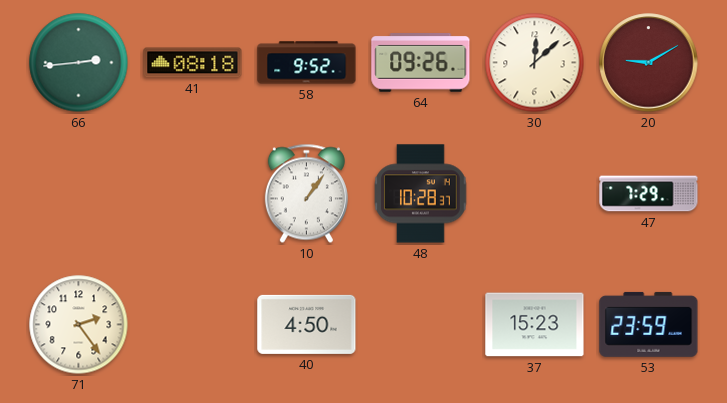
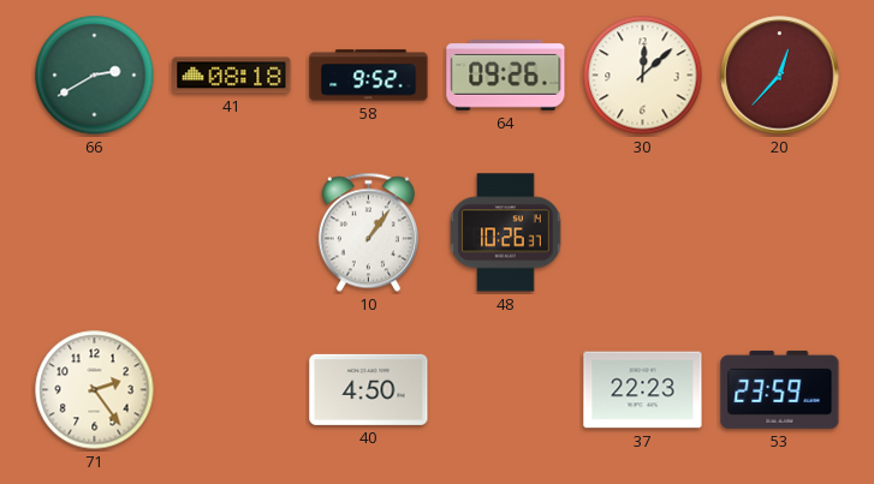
66: 2:44 -> 2:40 (95, 76)
20: 9:10 -> 12:37 (780, 76)
48: 10:28 -> 10:26 (506, 233)
47: 7:29 -> none (649, 194)
37: 15:23 -> 22:23 (643, 390)
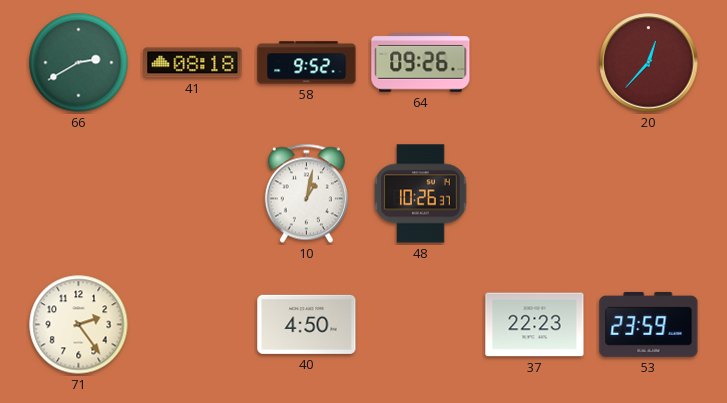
30: 12:08 -> none (643, 76)
10: 1:06 -> 1:02 (306, 194)
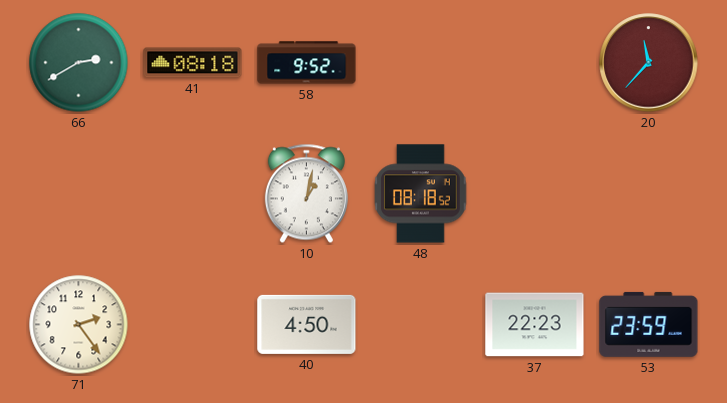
64: 09:26 -> none (421, 63)
20: 12:37 -> 11:37 (649, 63)
48: 10:26 -> 08:18 (421, 194)
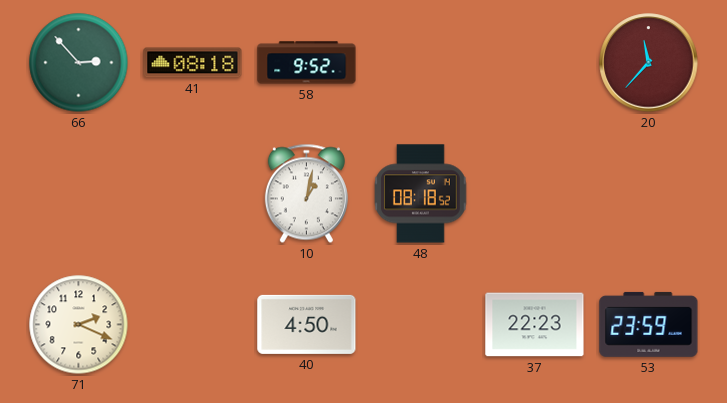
66: 2:40 -> 2:53 (79, 63)
71: 2:24 -> 2:19 (79, 325)
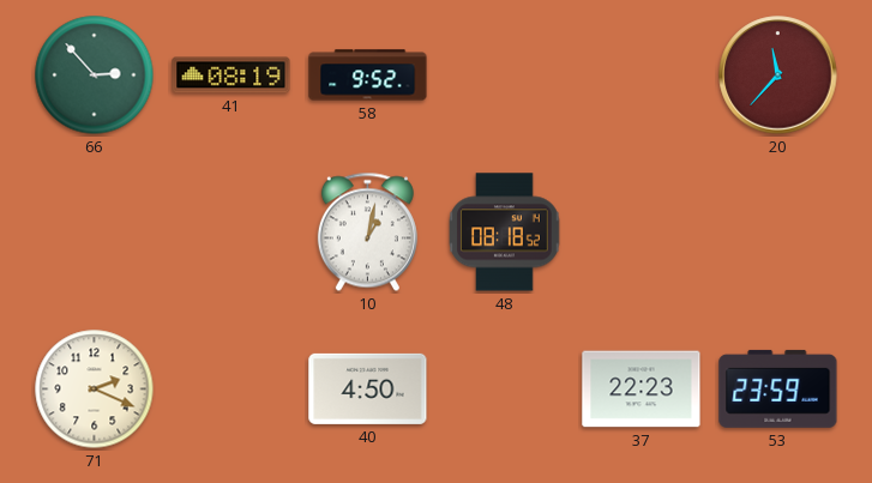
41: 08:18 -> 08:19 (231, 76)
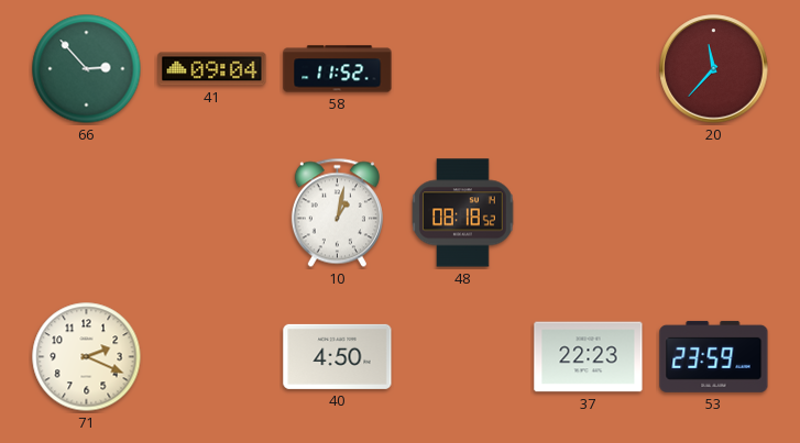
41: 08:19 -> 09:04 (212, 69)
58: 9:52 -> 11:52 (338, 69)
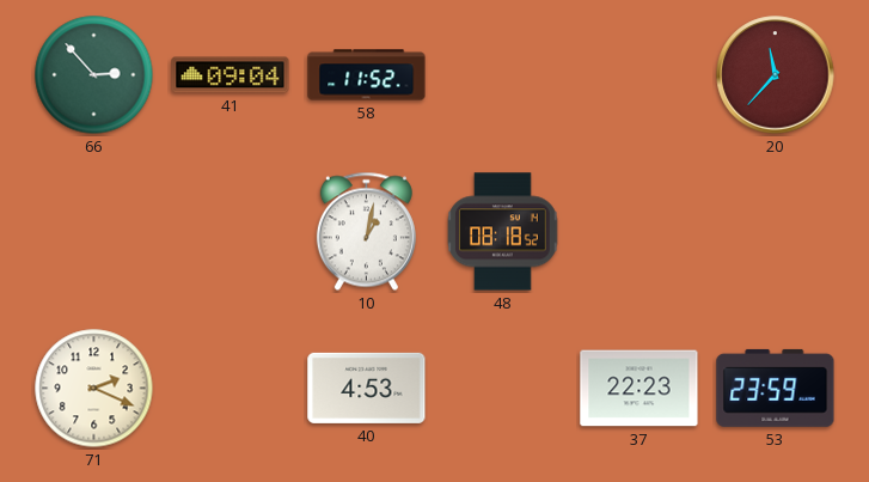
40: 4:50 -> 4:53 (367, 388)
